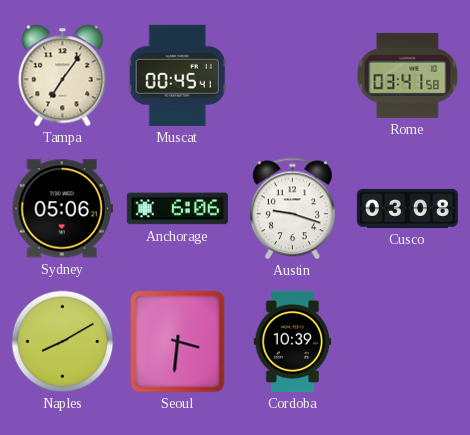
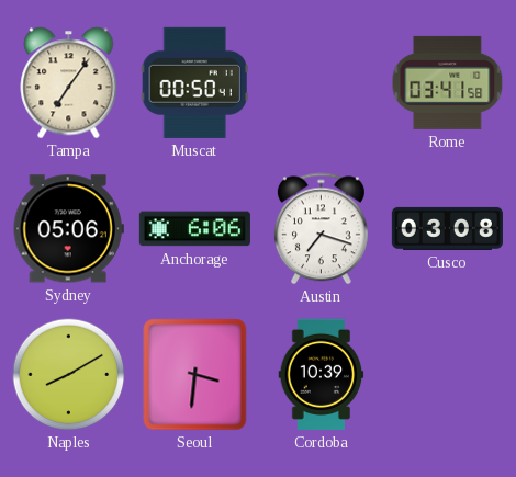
Muscat: 00:45 -> 00:50 (194, 82)
Austin: 9:18 -> 7:18 (321, 229)
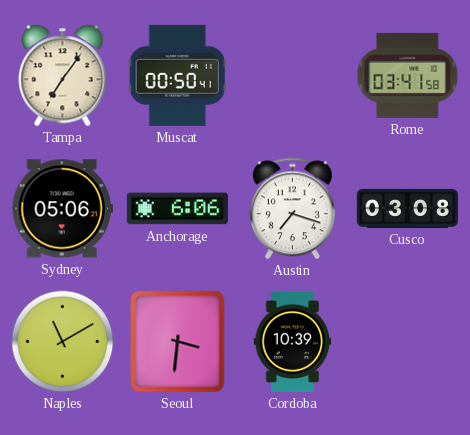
Naples: 8:10 -> 11:10 (63, 342)
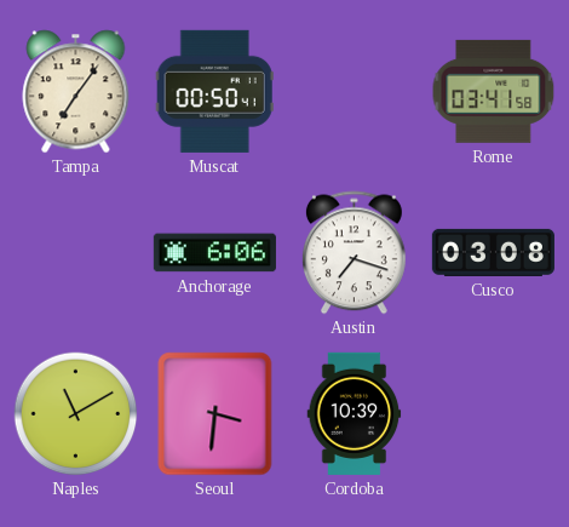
Sydney: 05:06 -> none (62, 209)
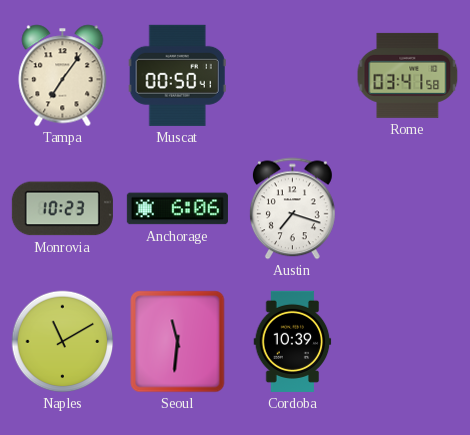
Monrovia: none -> 10:23 (62, 209)
Cusco: 03:08 -> none (493, 252)
Seoul: 3:31 -> 11:31 (178, 342)
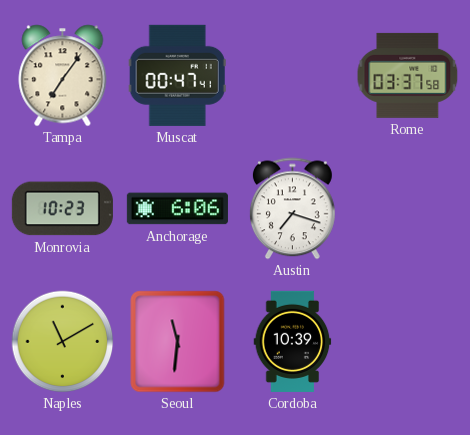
Muscat: 00:50 -> 00:47 (177, 75)
Rome: 03:41 -> 03:37 (408, 75)
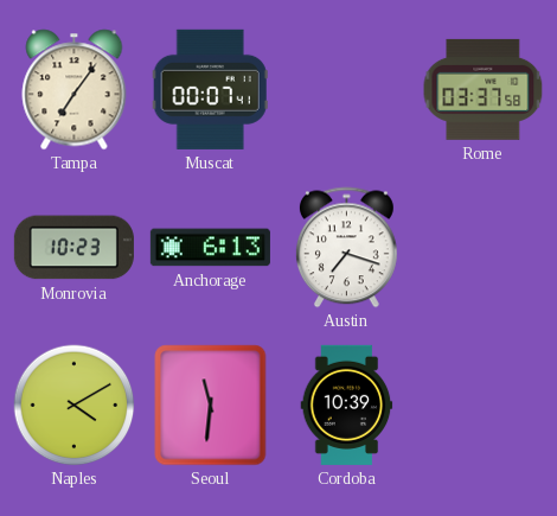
Muscat: 00:47 -> 00:07 (210, 89)
Anchorage: 6:06 -> 6:13 (210, 248)
Naples: 11:10 -> 4:10 (75, 406)
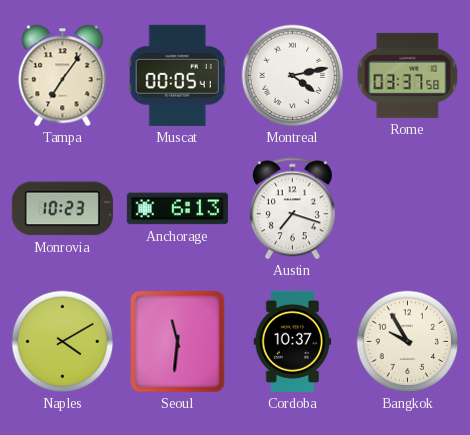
Muscat: 00:07 -> 00:05 (177, 75)
Montreal: none -> 4:13 (293, 76)
Cordoba: 10:39 -> 10:37 (293, 341)
Bangkok: none -> 9:55 (408, 342)
